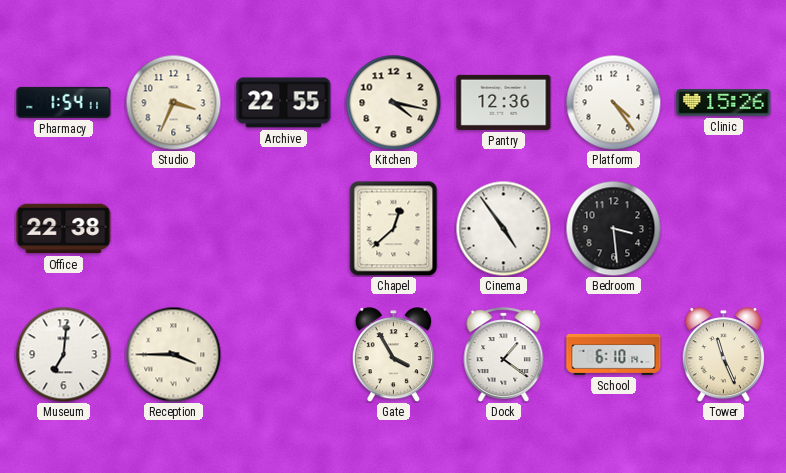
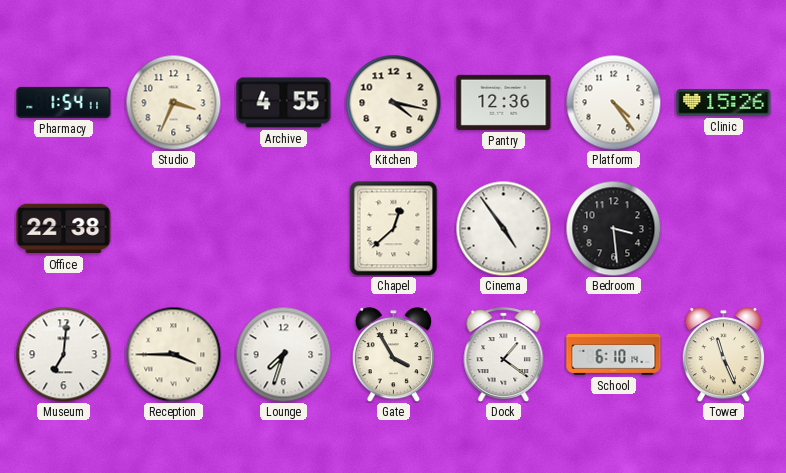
Archive: 22:55 -> 4:55 (284, 103)
Lounge: none -> 7:33 (283, 354)
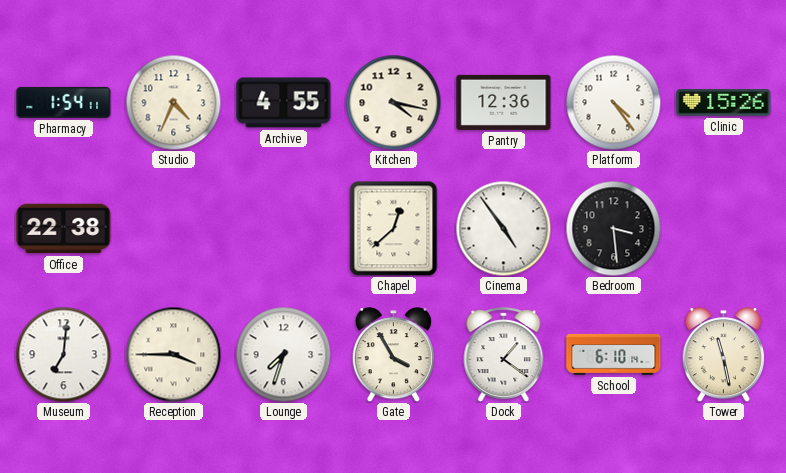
Studio: 3:34 -> 4:34 (173, 102)
Tower: 11:26 -> 11:28 (723, 355)
